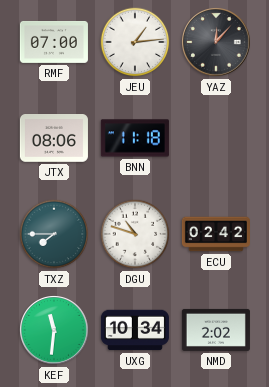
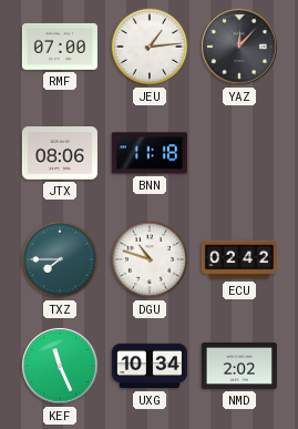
KEF: 11:31 -> 11:26 (61, 367)
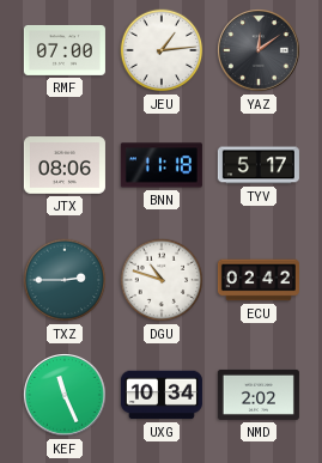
YAZ: 12:07 -> 12:09 (260, 51)
TYV: none -> 5:17 (259, 165)
TXZ: 7:45 -> 2:45 (65, 280)
